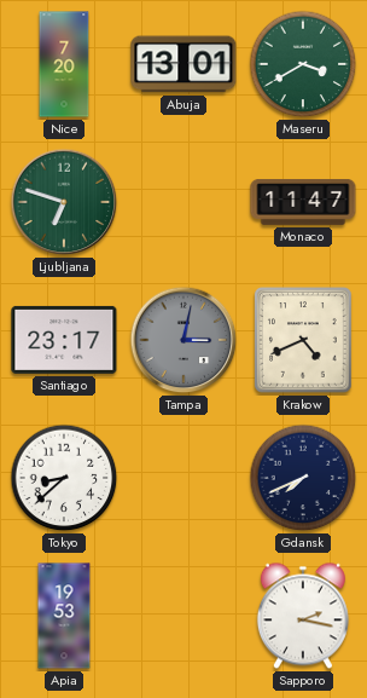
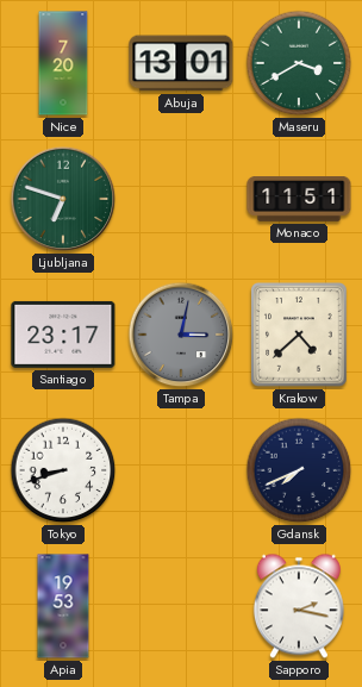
Monaco: 11:47 -> 11:51 (299, 200)
Krakow: 4:41 -> 4:38 (299, 335)
Tokyo: 8:38 -> 8:42 (63, 470)
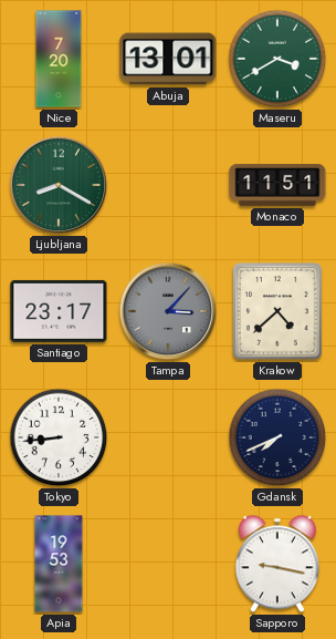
Ljubljana: 6:48 -> 8:20 (59, 185)
Tampa: 3:02 -> 3:07 (168, 311)
Tokyo: 8:42 -> 8:44 (59, 437)
Sapporo: 2:17 -> 9:17 (277, 564)
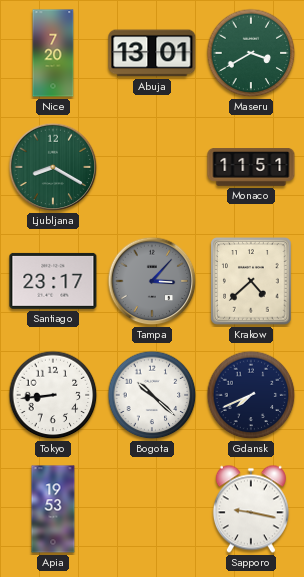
Bogota: none -> 10:22 (152, 395)
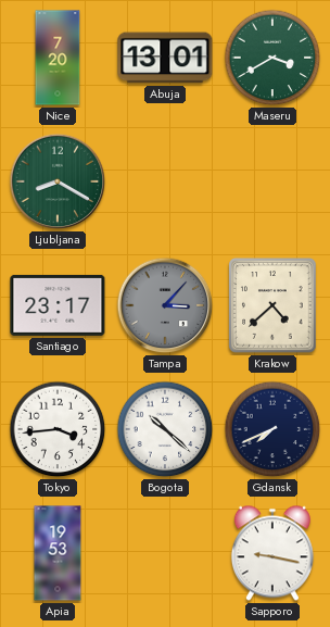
Monaco: 11:51 -> none (251, 168)
Tokyo: 8:44 -> 3:44 (58, 429)
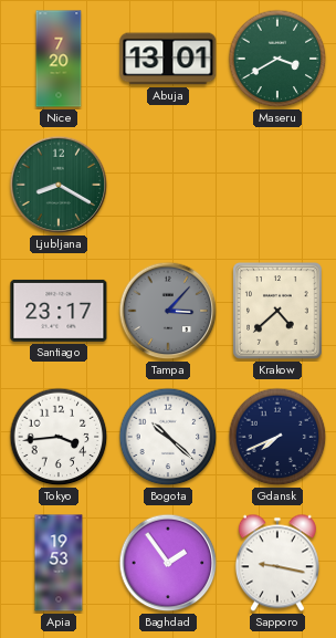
Baghdad: none -> 1:54 (168, 563)
